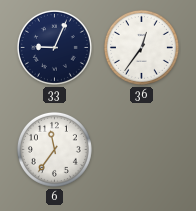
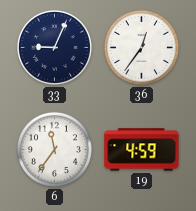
19: none -> 4:59 (142, 150)
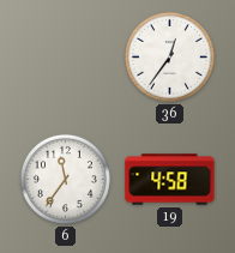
33: 9:04 -> none (54, 47)
19: 4:59 -> 4:58 (170, 180)
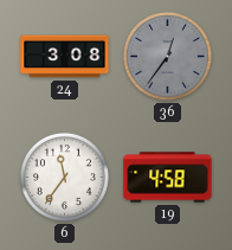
24: none -> 3:08 (65, 57)
36 dial: white -> grey (167, 56)
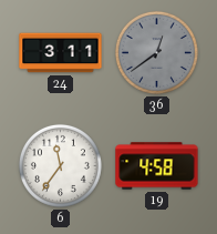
24: 3:08 -> 3:11 (61, 53)
36: 12:36 -> 12:39 (156, 52)
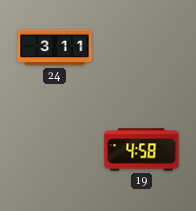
36: 12:39 -> none (156, 52)
6: 11:36 -> none (60, 165)
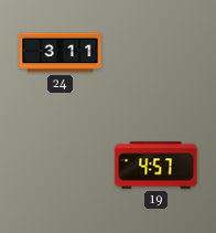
19: 4:58 -> 4:57 (156, 166)
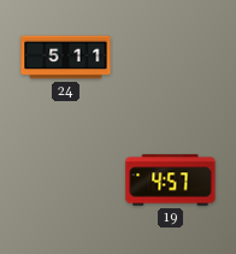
24: 3:11 -> 5:11 (66, 58)
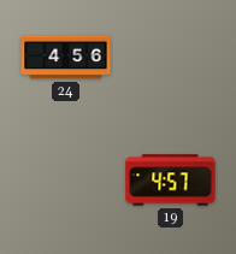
24: 5:11 -> 4:56 (66, 58)
